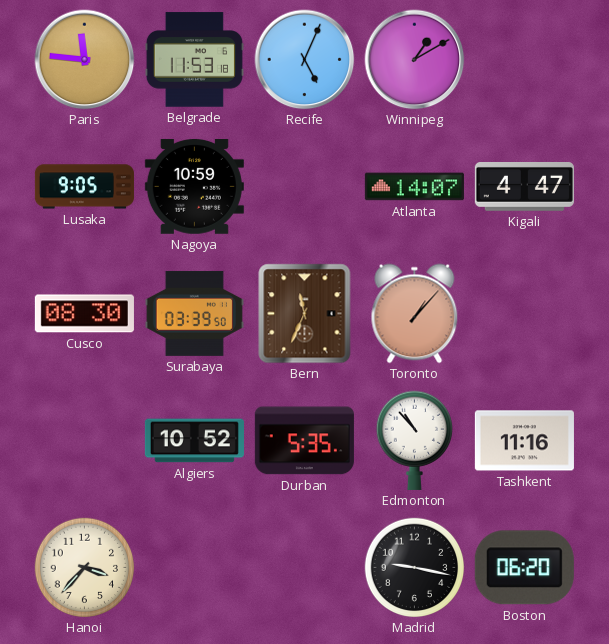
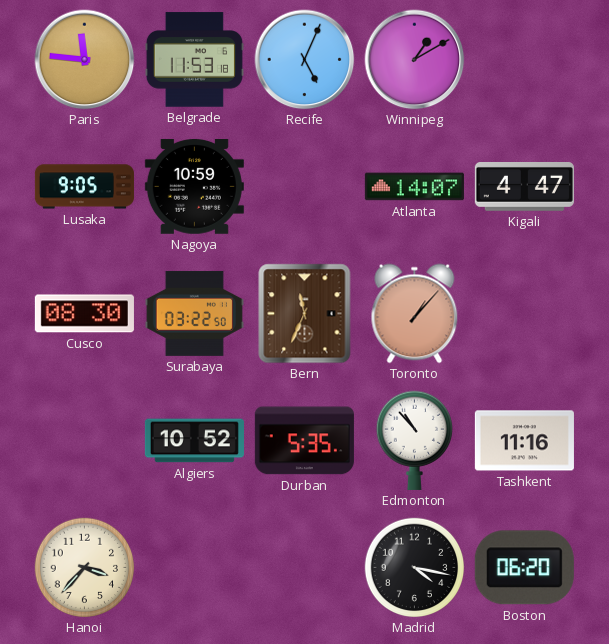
Surabaya: 03:39 -> 03:22 (194, 313)
Madrid: 9:17 -> 4:17 (415, 568)
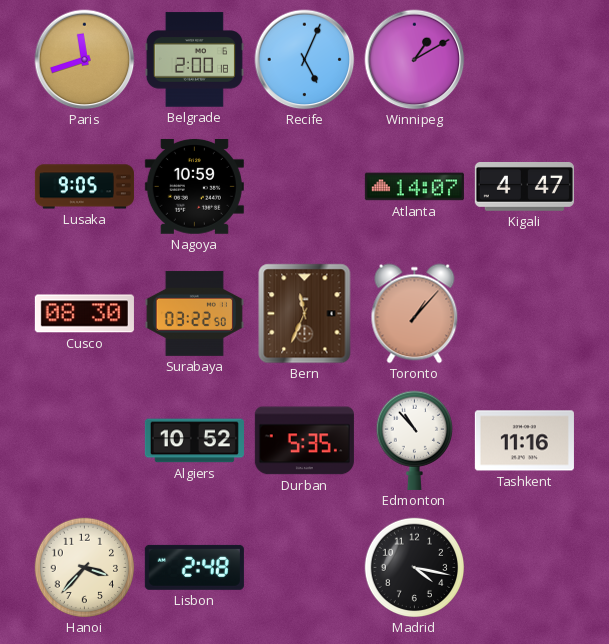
Paris: 11:46 -> 11:42 (85, 60)
Belgrade: 11:53 -> 2:00 (194, 60)
Lisbon: none -> 2:48 (194, 567)
Boston: 06:20 -> none (524, 568)
